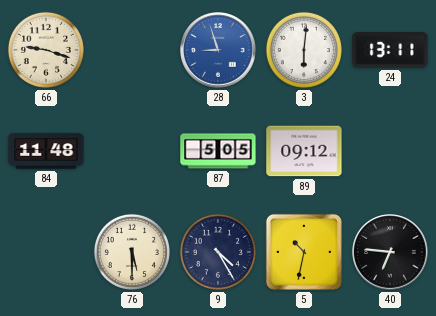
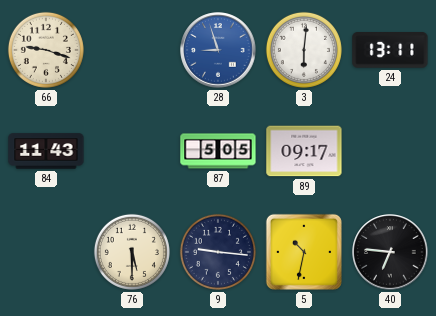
84: 11:48 -> 11:43 (46, 151)
89: 09:12 -> 09:17 (304, 151)
9: 4:25 -> 9:16 (218, 252)
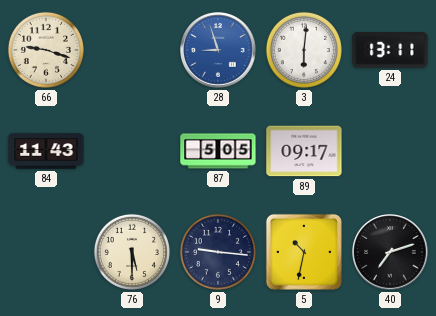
40: 6:46 -> 7:12 (390, 252)
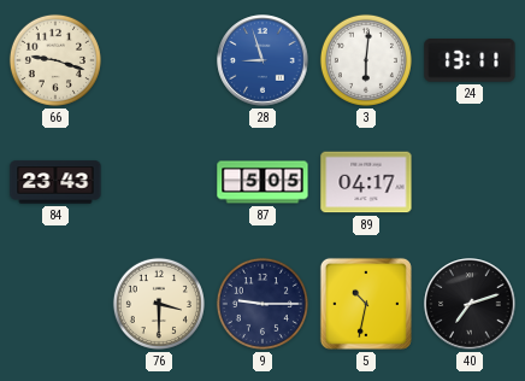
84: 11:43 -> 23:43 (55, 182)
89: 09:17 -> 04:17 (366, 182)
76: 5:30 -> 3:30 (159, 304)
9: 9:16 -> 9:15 (262, 304)
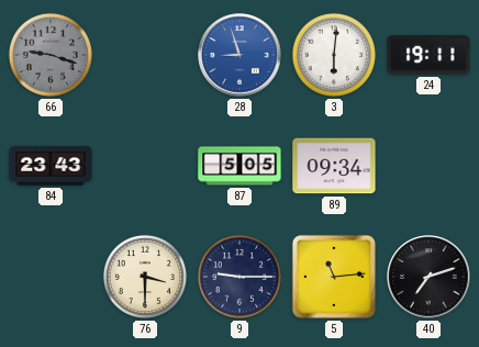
66 dial: cream -> grey (51, 55)
24: 13:11 -> 19:11 (428, 56)
89: 04:17 -> 09:34 (334, 166)
5: 10:32 -> 11:14 (334, 277)
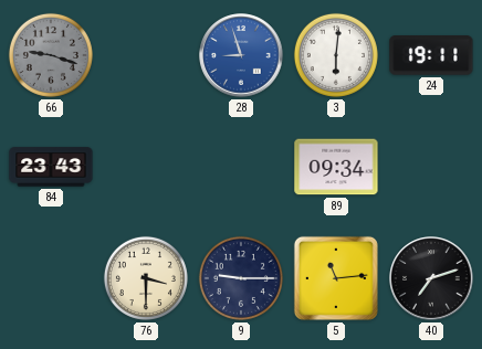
87: 5:05 -> none (239, 166)
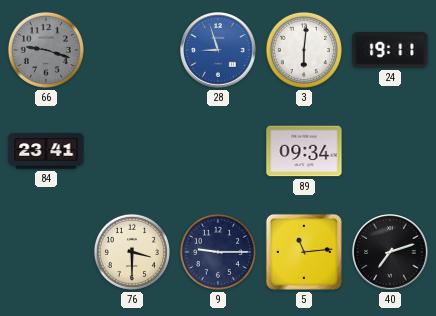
84: 23:43 -> 23:41 (46, 151)
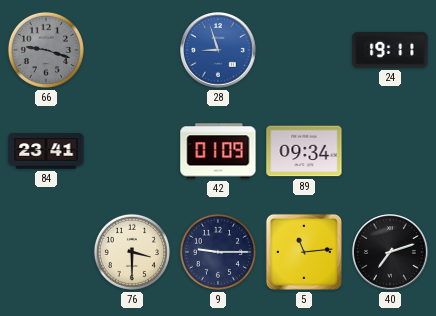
3: 6:01 -> none (304, 50)
42: none -> 01:09 (218, 151)
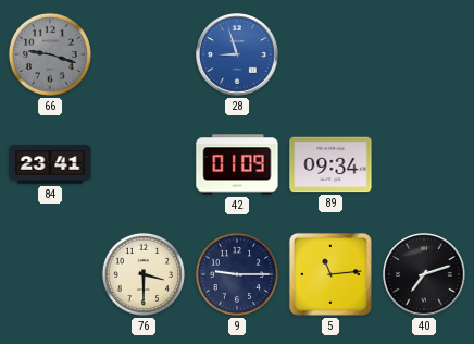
24: 19:11 -> none (390, 51)
